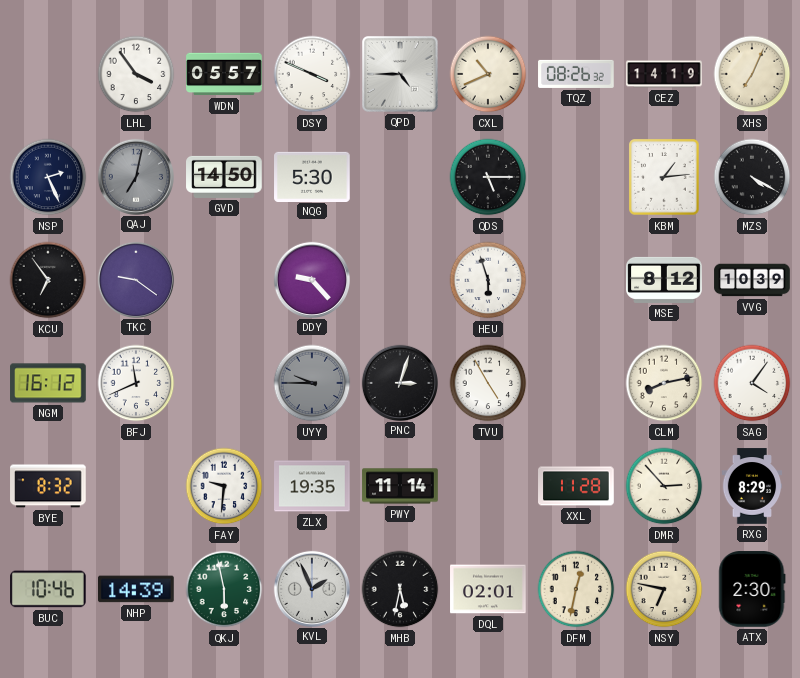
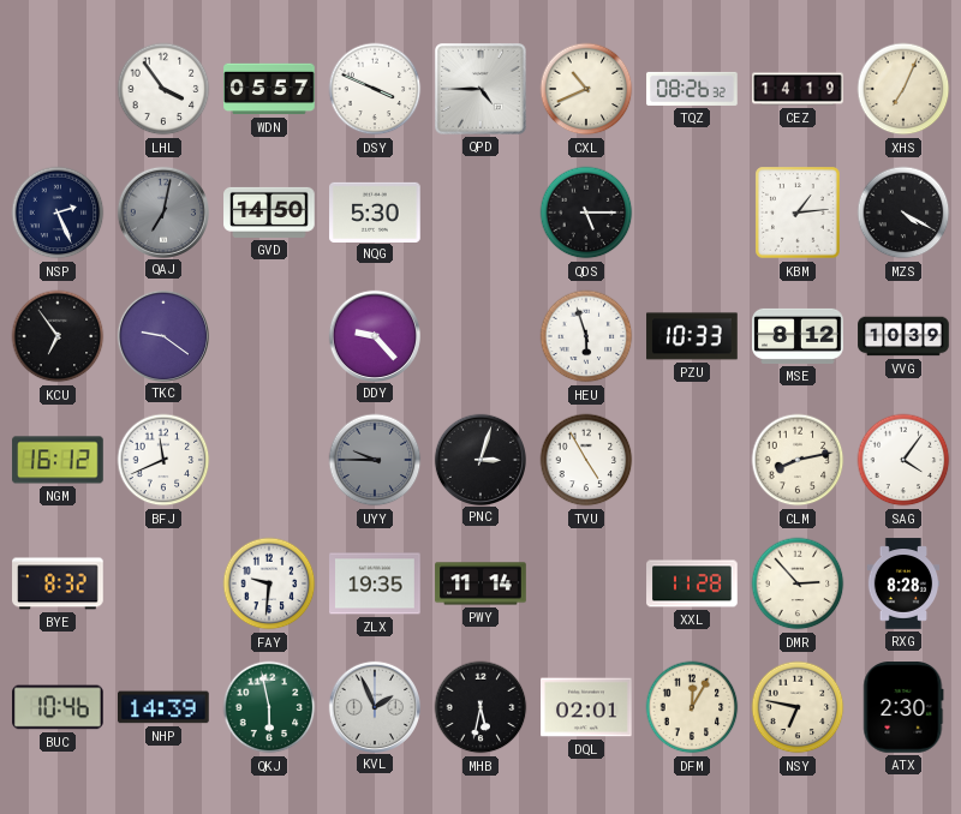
PZU: none -> 10:33 (692, 336)
RXG: 8:29 -> 8:28 (903, 583)
DFM: 12:32 -> 12:05 (692, 707)
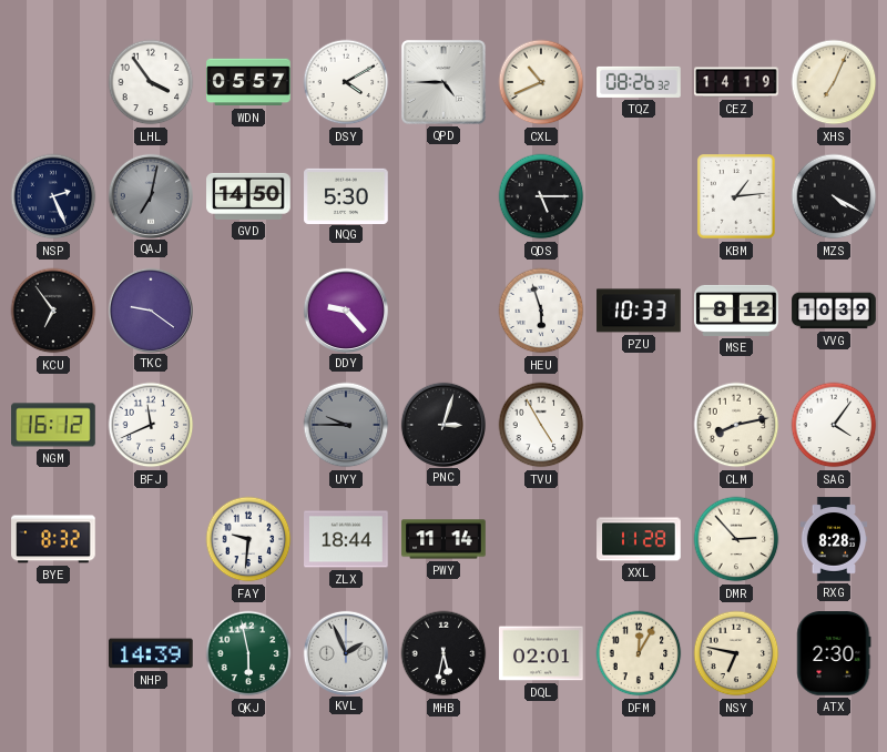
DSY: 3:49 -> 4:10 (346, 82)
ZLX: 19:35 -> 18:44 (346, 539)
BUC: 10:46 -> none (59, 707)
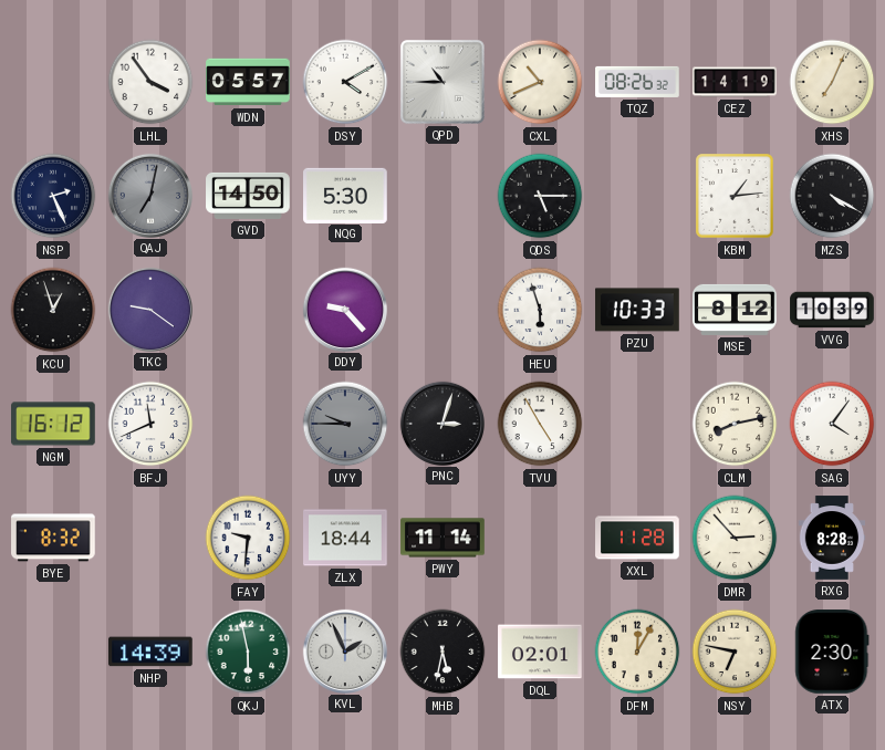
QPD: 4:45 -> 10:45 (444, 83)
KCU: 6:54 -> 12:57 (53, 310)
